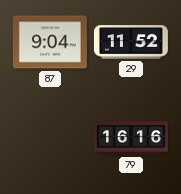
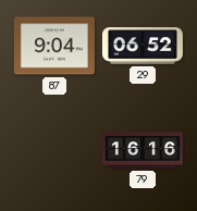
29: 11:52 -> 06:52 (143, 46)
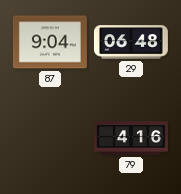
29: 06:52 -> 06:48 (131, 42)
79: 16:16 -> 4:16 (131, 138)
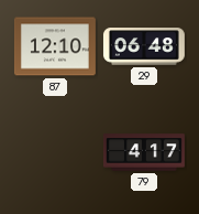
87: 9:04 -> 12:10 (55, 46)
79: 4:16 -> 4:17 (144, 152)
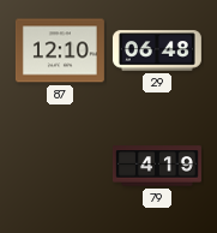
79: 4:17 -> 4:19 (157, 166)
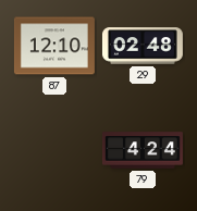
29: 06:48 -> 02:48 (143, 46)
79: 4:19 -> 4:24 (143, 150)
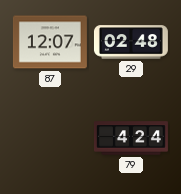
87: 12:10 -> 12:07 (50, 42)
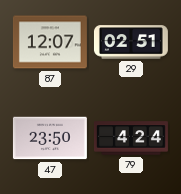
29: 02:48 -> 02:51 (131, 42)
47: none -> 23:50 (50, 138)
